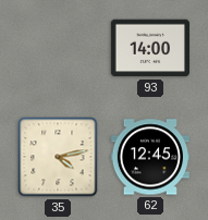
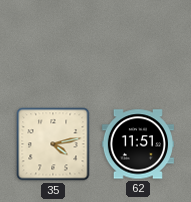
93: 14:00 -> none (149, 48)
62: 12:45 -> 11:51 (137, 144)
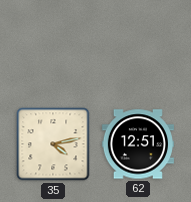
62: 11:51 -> 12:51 (137, 144)
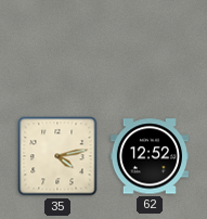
62: 12:51 -> 12:52 (148, 156)
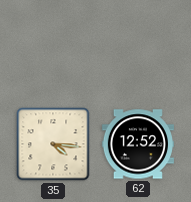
35: 4:13 -> 4:16 (53, 144)
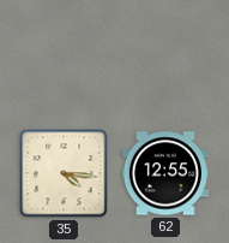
62: 12:52 -> 12:55 (164, 173)
